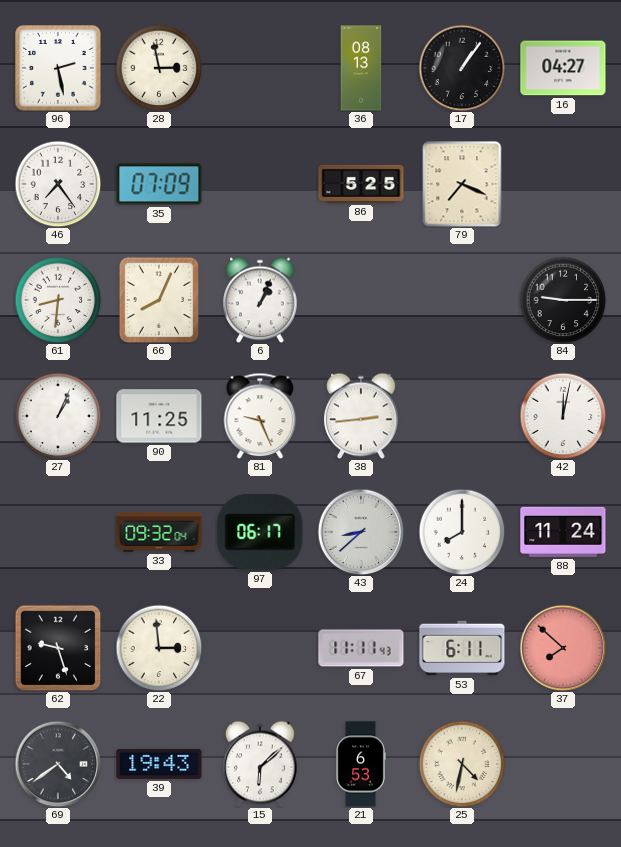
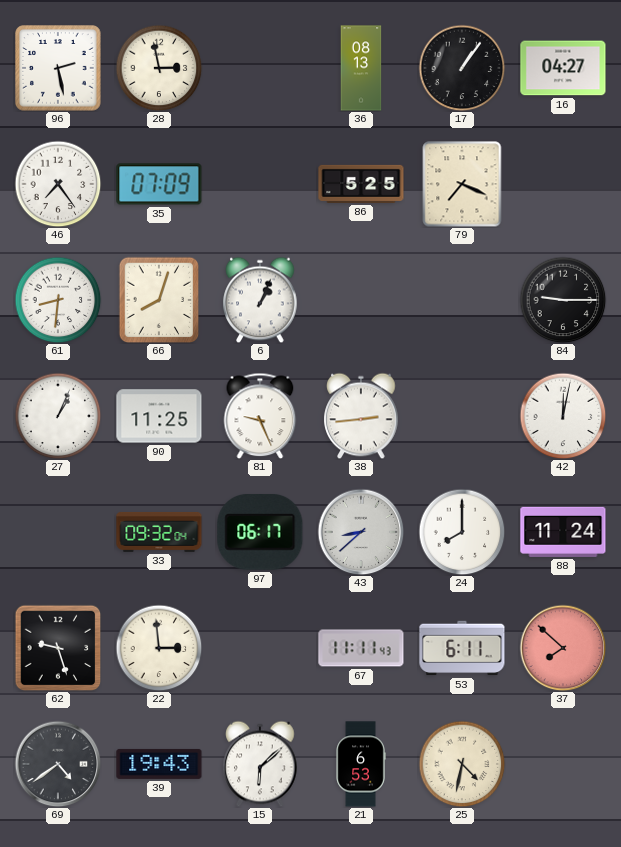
66: 8:04 -> 8:03 (159, 300)
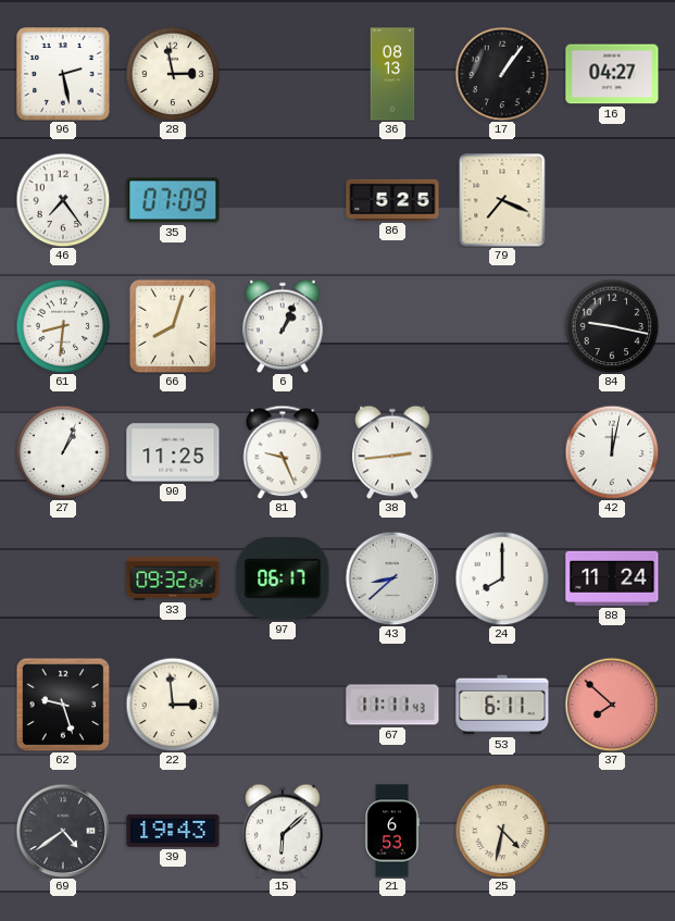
84: 9:15 -> 9:17 (612, 326)
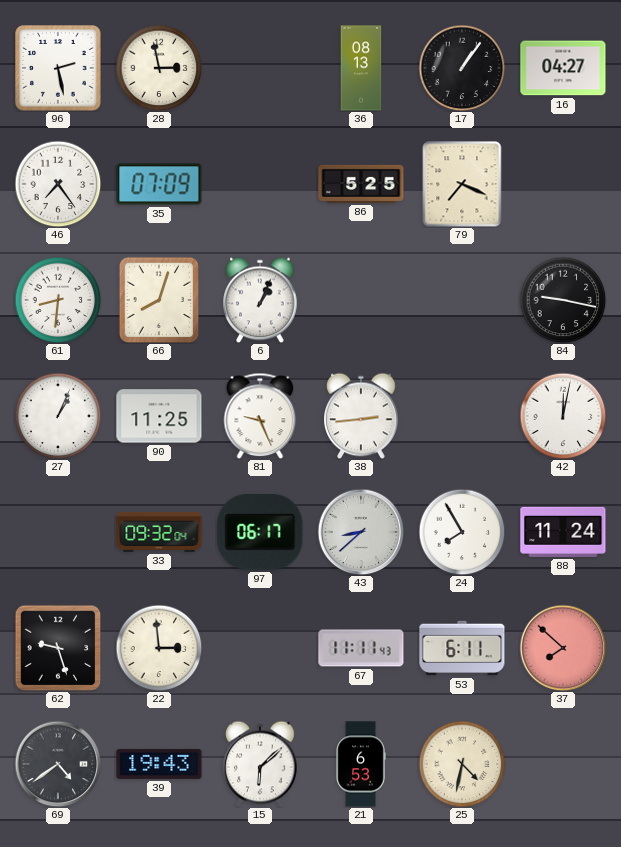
24: 8:00 -> 7:55 (462, 532)
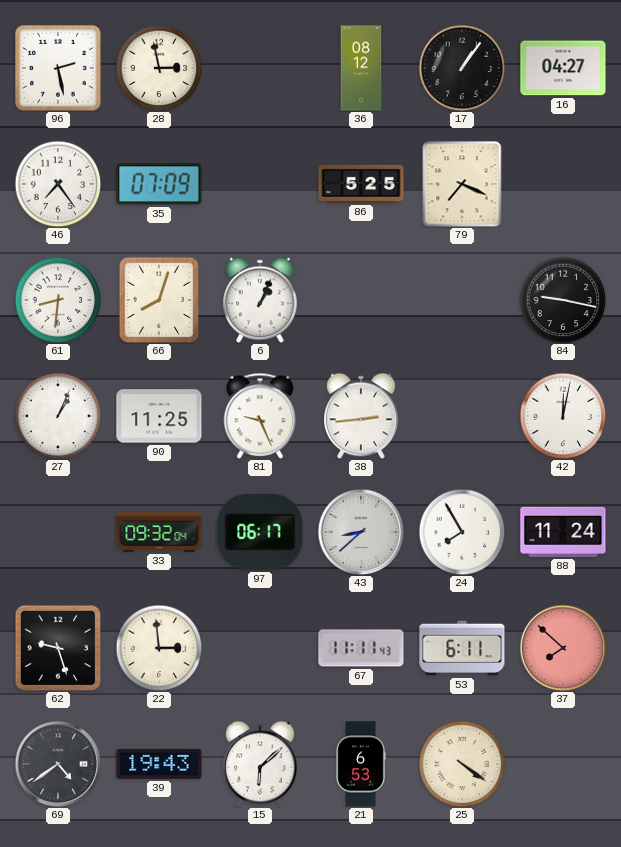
36: 08:13 -> 08:12 (361, 68)
25: 4:32 -> 4:21 (462, 764)
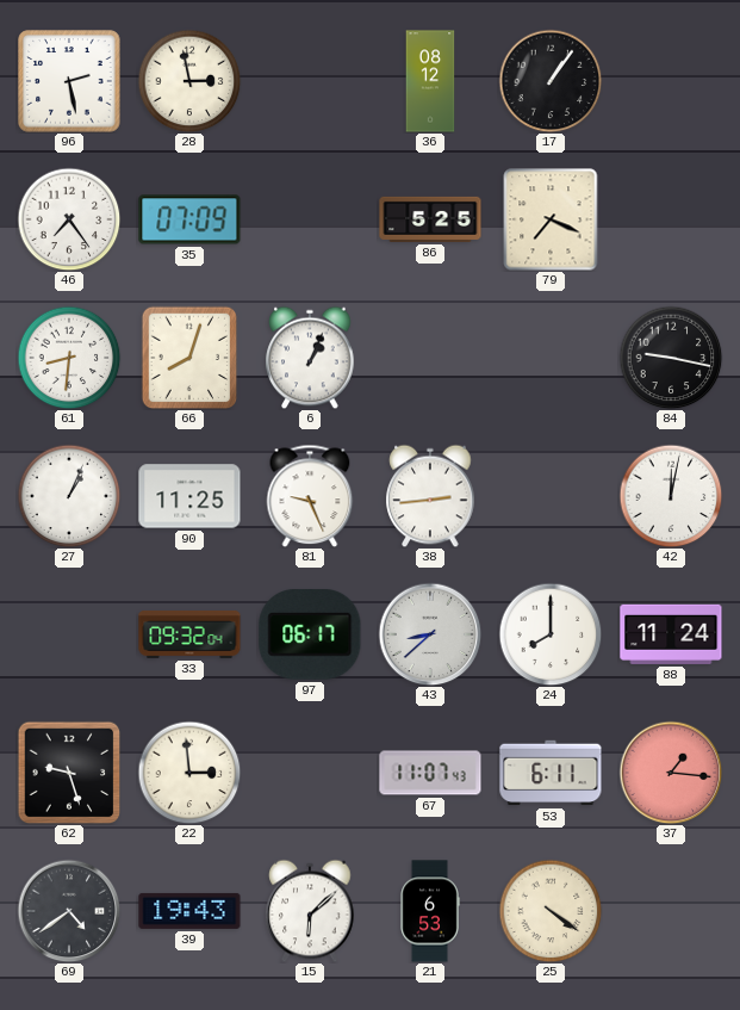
16: 04:27 -> none (563, 68)
24: 7:55 -> 8:00 (551, 634)
67: 11:11 -> 11:07 (430, 773)
37: 7:52 -> 1:16 (671, 773)
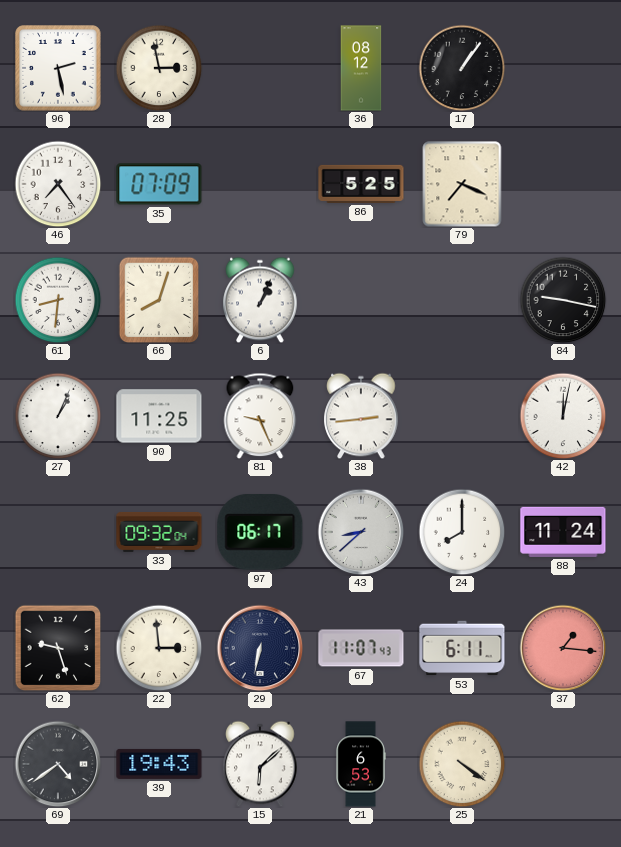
29: none -> 6:32 (260, 648)
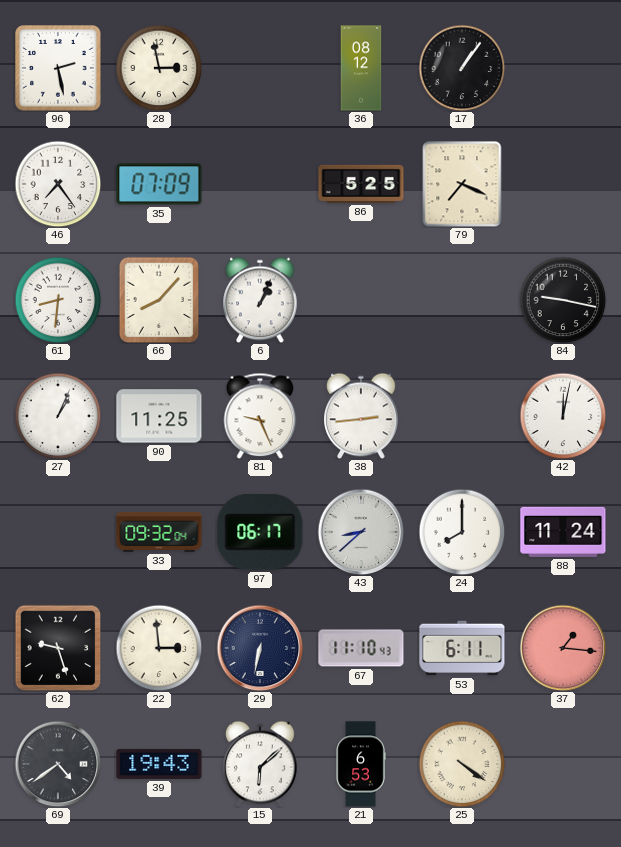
66: 8:03 -> 8:07 (159, 300)
67: 11:07 -> 11:10 (361, 648)
